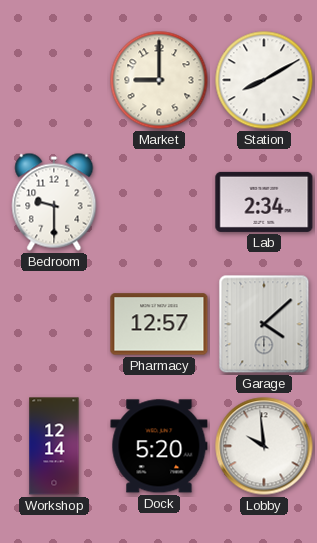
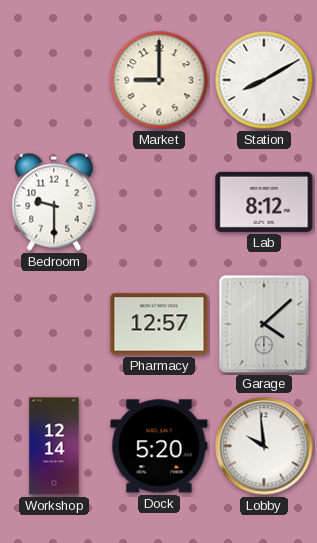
Lab: 2:34 -> 8:12 (264, 202)
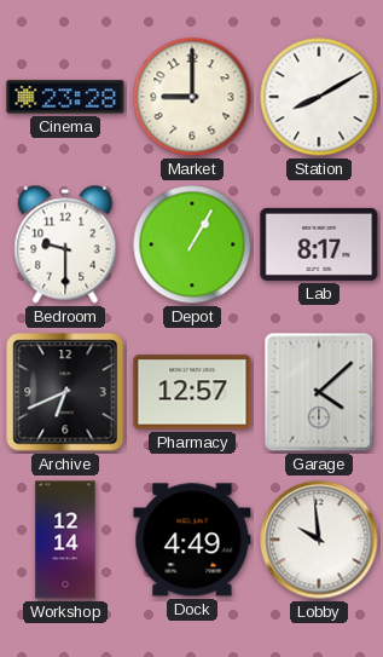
Cinema: none -> 23:28 (65, 97)
Depot: none -> 1:05 (192, 244)
Lab: 8:12 -> 8:17 (319, 244)
Archive: none -> 6:41 (65, 392)
Dock: 5:20 -> 4:49 (192, 540)
